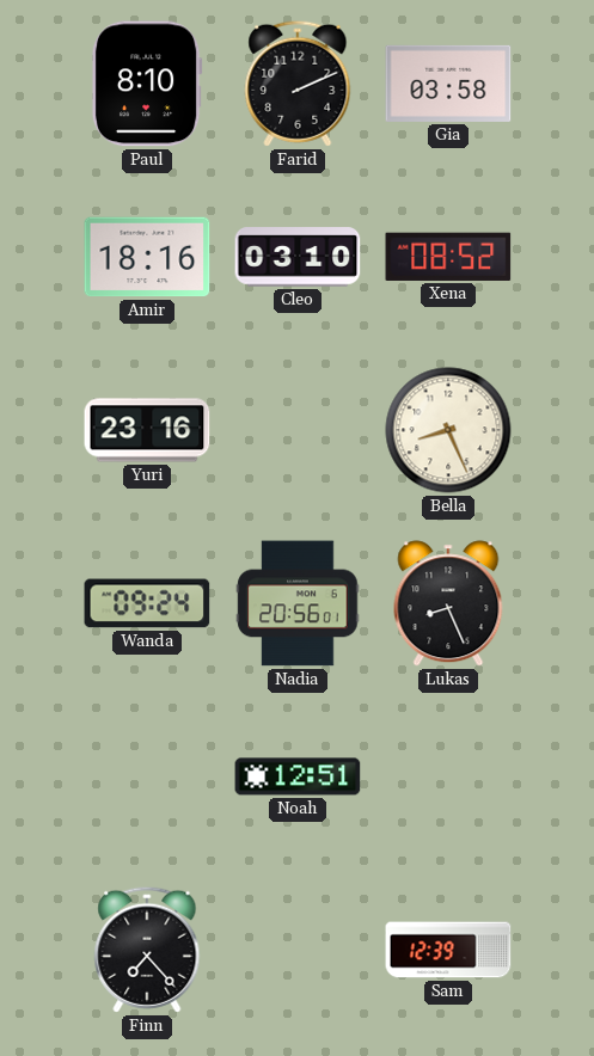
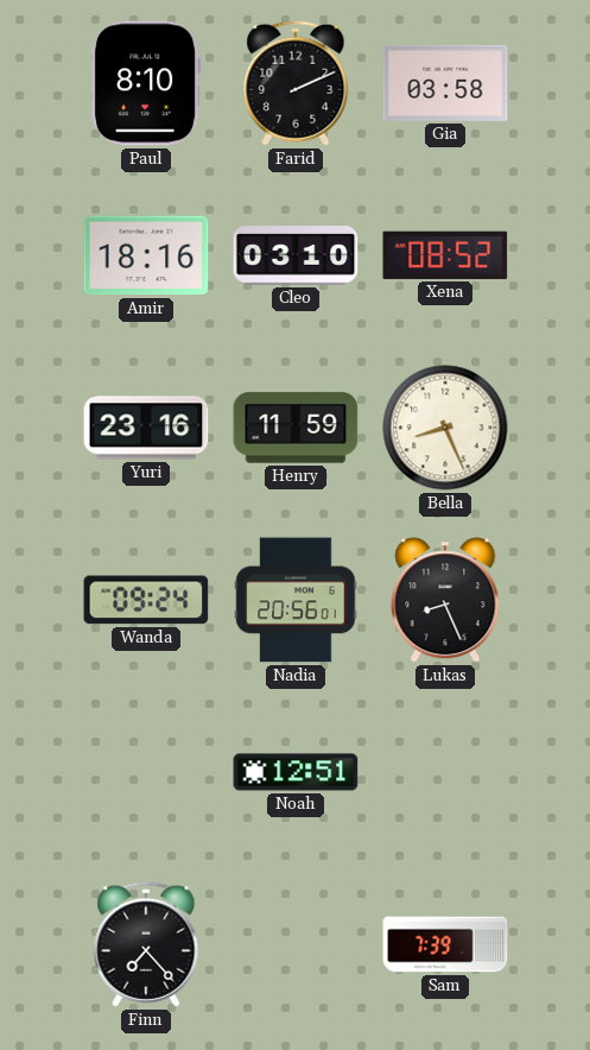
Henry: none -> 11:59 (296, 428)
Sam: 12:39 -> 7:39 (445, 944)
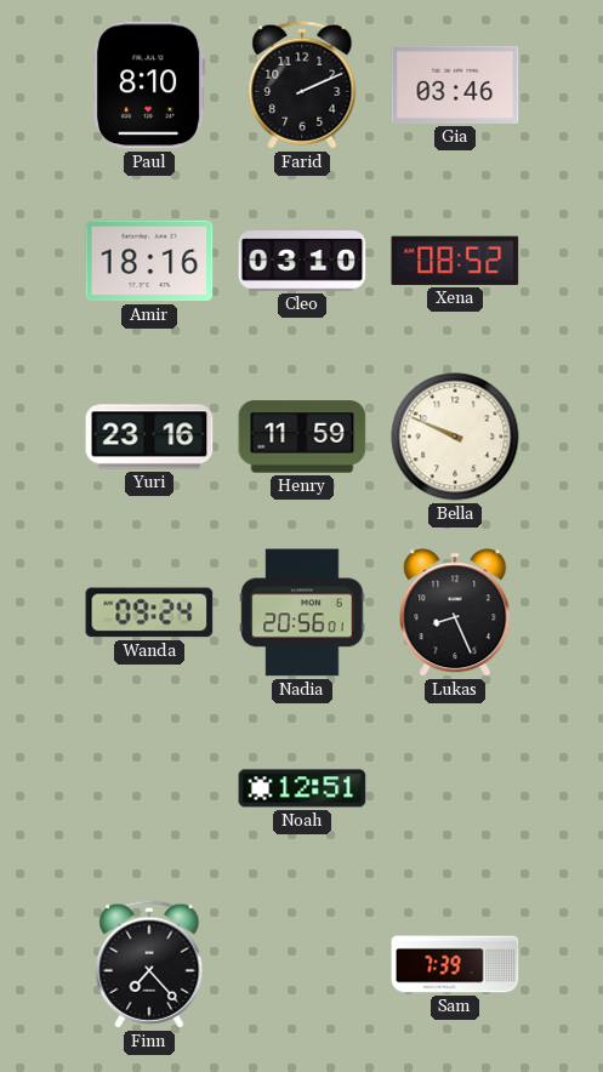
Gia: 03:58 -> 03:46 (455, 85)
Bella: 8:26 -> 9:49 (455, 437)
